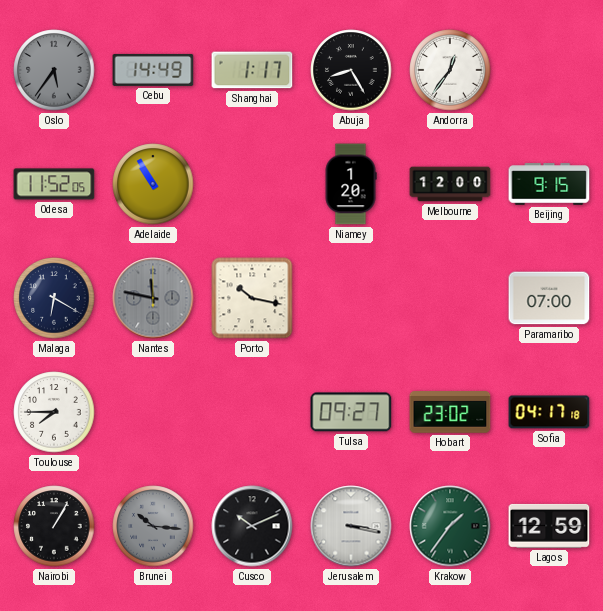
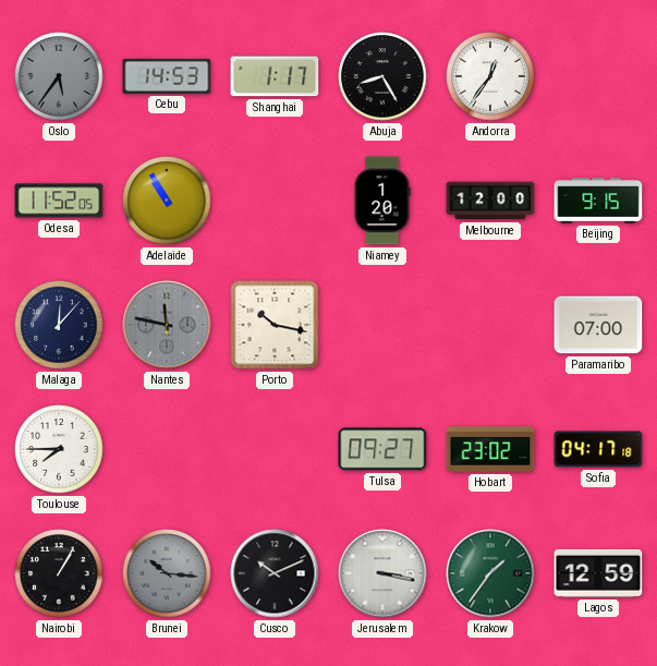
Cebu: 14:49 -> 14:53 (167, 76)
Malaga: 6:20 -> 12:07 (59, 325)
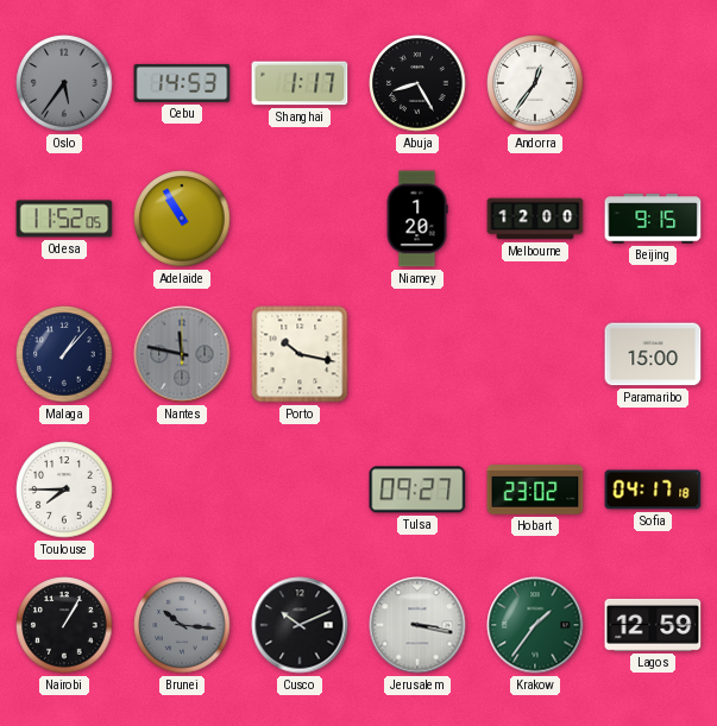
Malaga: 12:07 -> 1:07 (64, 354)
Paramaribo: 07:00 -> 15:00 (653, 354)
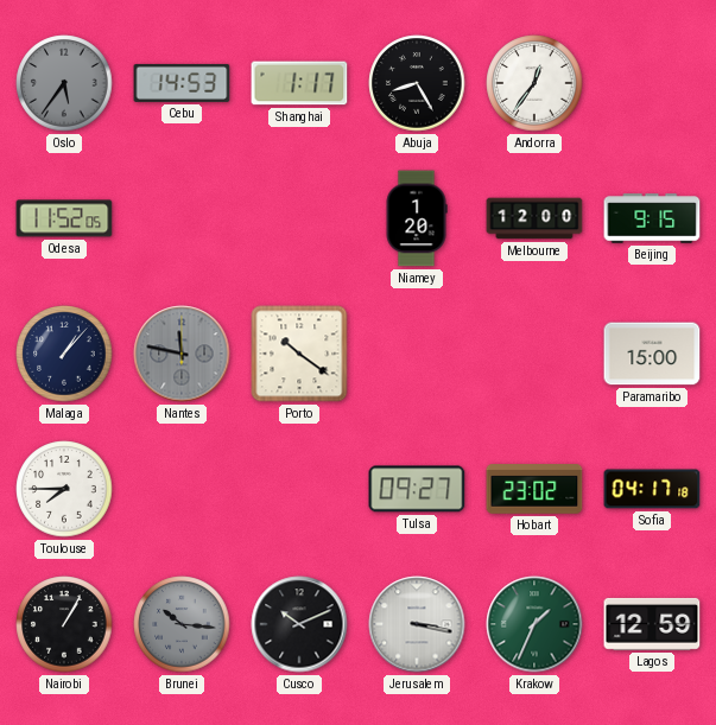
Adelaide: 10:55 -> none (182, 219)
Porto: 10:17 -> 10:21 (299, 354)
Krakow: 1:36 -> 1:34 (534, 624)
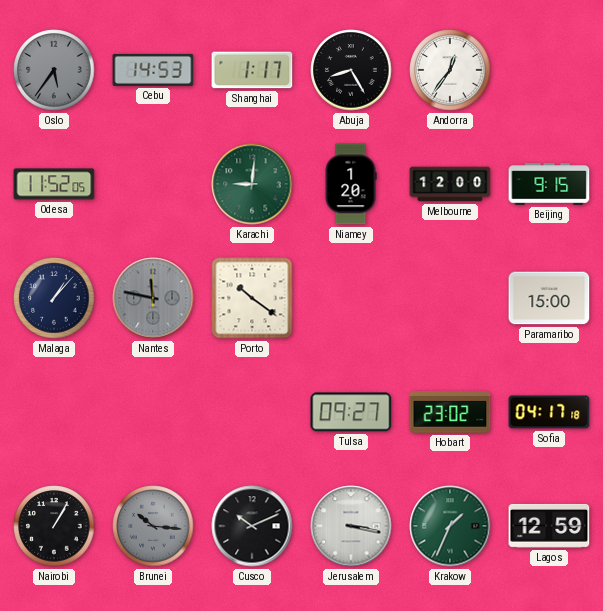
Karachi: none -> 9:01 (252, 184)
Toulouse: 7:45 -> none (64, 489)
